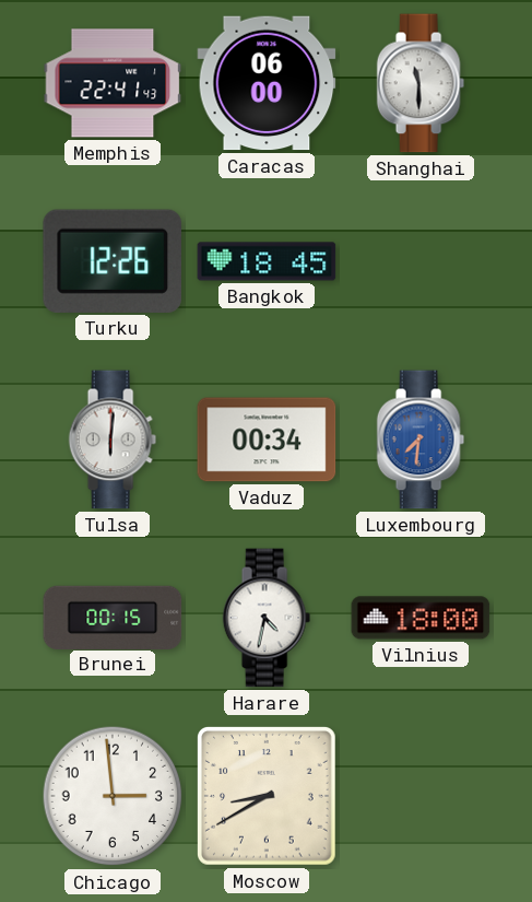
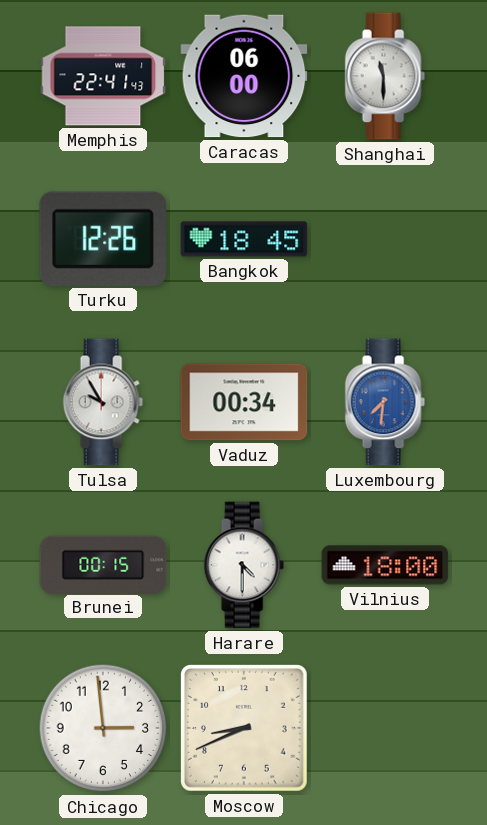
Tulsa: 6:01 -> 9:55 (103, 402)
Harare: 4:32 -> 4:30 (244, 565)
Moscow: 8:40 -> 8:41 (245, 729)
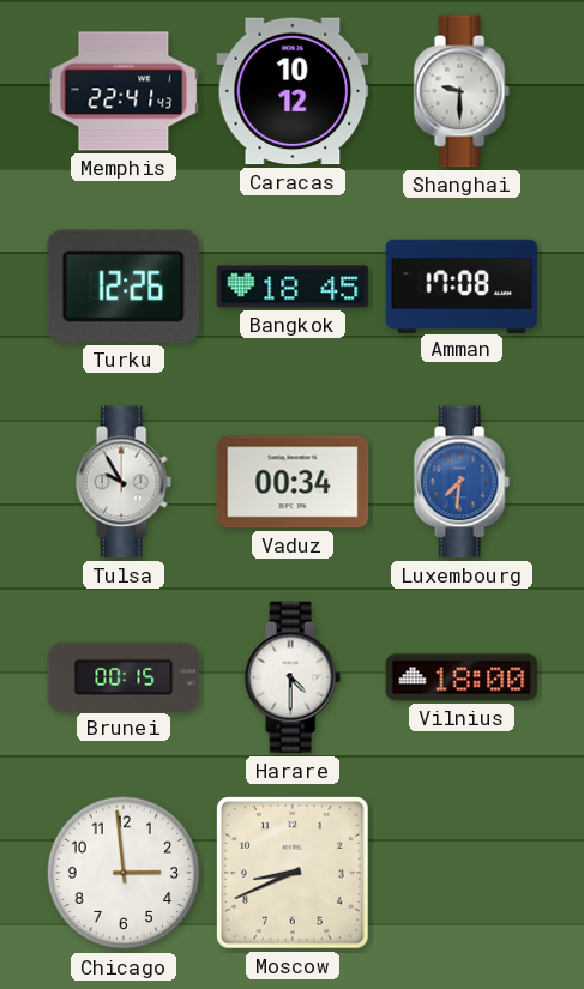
Caracas: 06:00 -> 10:12 (293, 91)
Shanghai: 11:30 -> 9:30 (462, 91)
Amman: none -> 17:08 (462, 285)
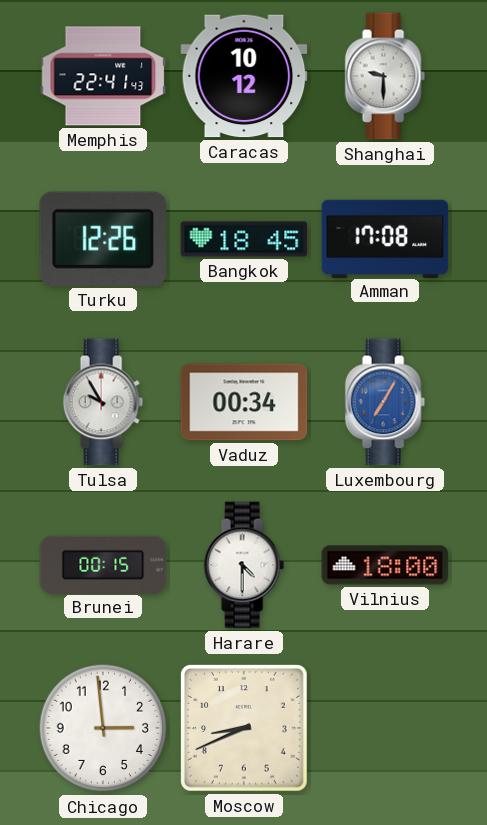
Luxembourg: 7:31 -> 7:05 (385, 402)
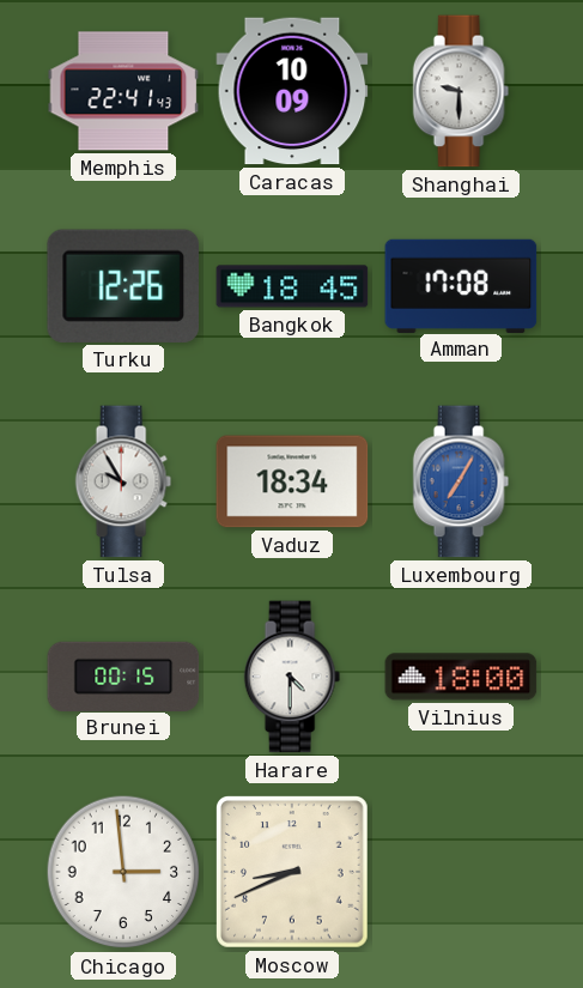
Caracas: 10:12 -> 10:09 (292, 91)
Vaduz: 00:34 -> 18:34 (292, 481)
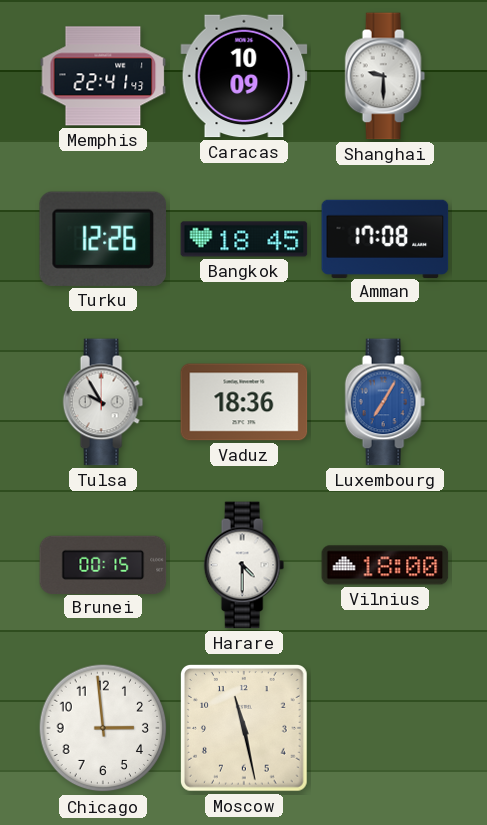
Vaduz: 18:34 -> 18:36 (244, 402)
Moscow: 8:41 -> 11:28 (245, 729)
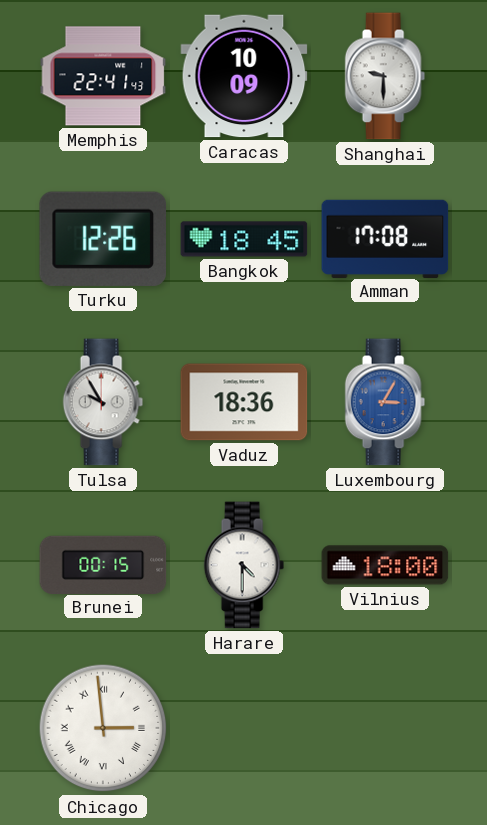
Luxembourg: 7:05 -> 3:05 (385, 402)
Chicago numerals: Arabic -> Roman (103, 728)
Moscow: 11:28 -> none (245, 729)
